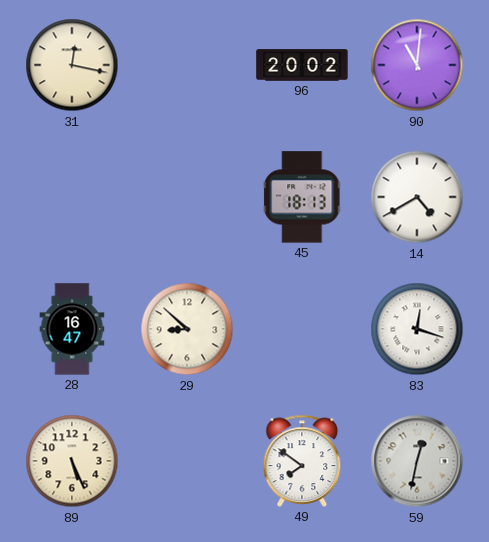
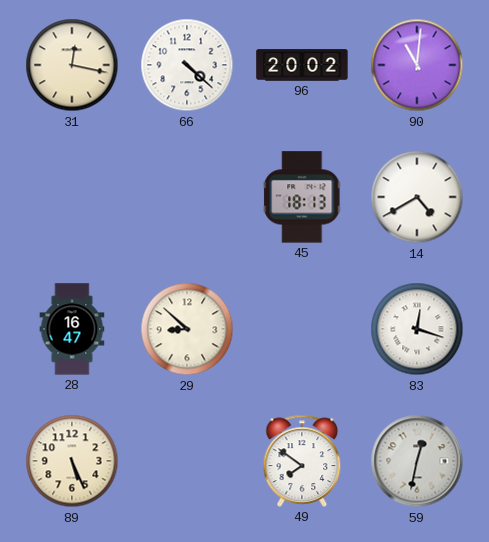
66: none -> 4:22 (187, 65)
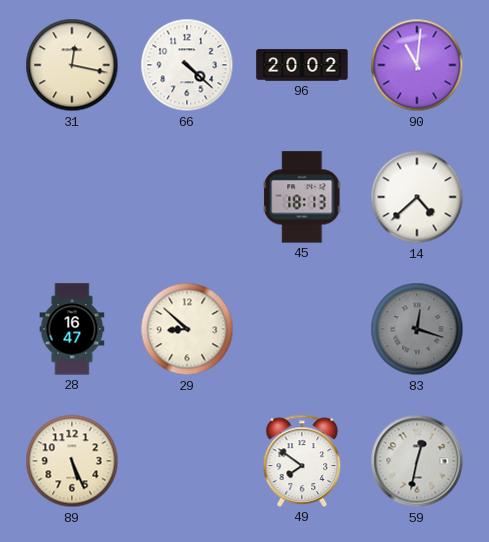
14: 4:40 -> 4:38 (417, 197)
83 dial: white -> grey (417, 329)
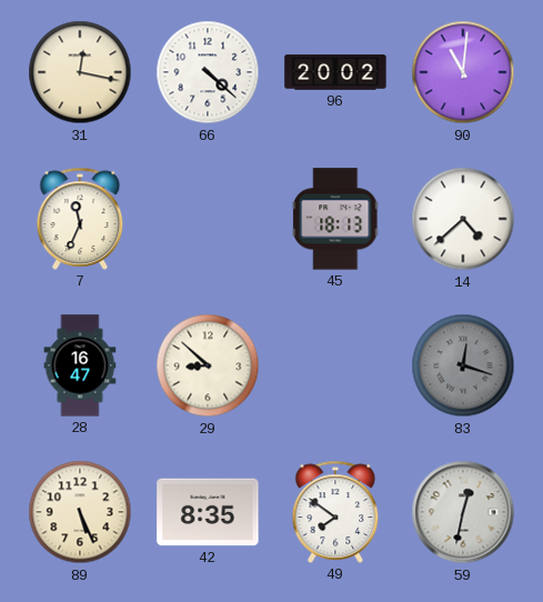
7: none -> 11:34 (80, 219)
42: none -> 8:35 (208, 512)
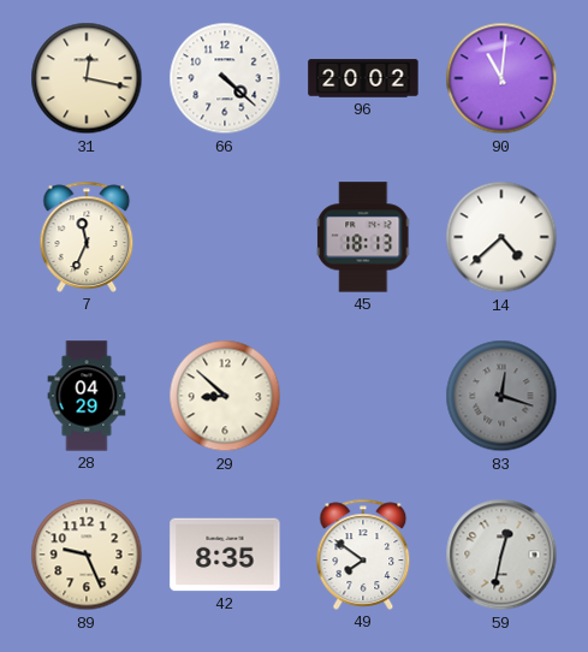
28: 16:47 -> 04:29 (87, 396)
89: 5:26 -> 9:26 (87, 555)
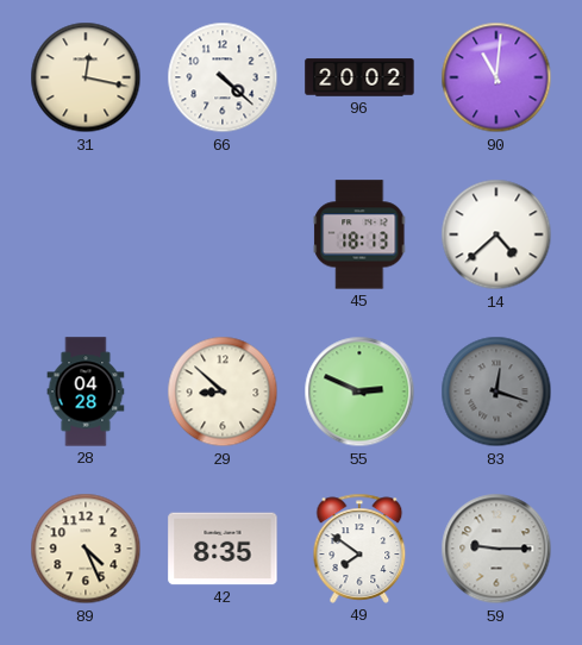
7: 11:34 -> none (87, 237)
28: 04:29 -> 04:28 (86, 392)
55: none -> 2:49 (359, 392)
89: 9:26 -> 4:26 (86, 549)
59: 12:32 -> 9:15 (496, 549)
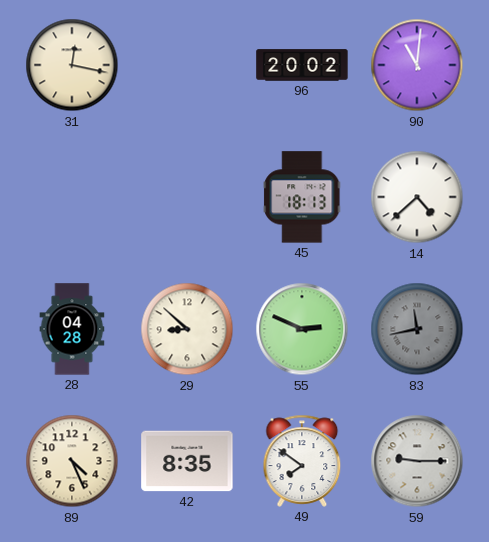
66: 4:22 -> none (223, 77)
83: 12:18 -> 11:43 (417, 329)
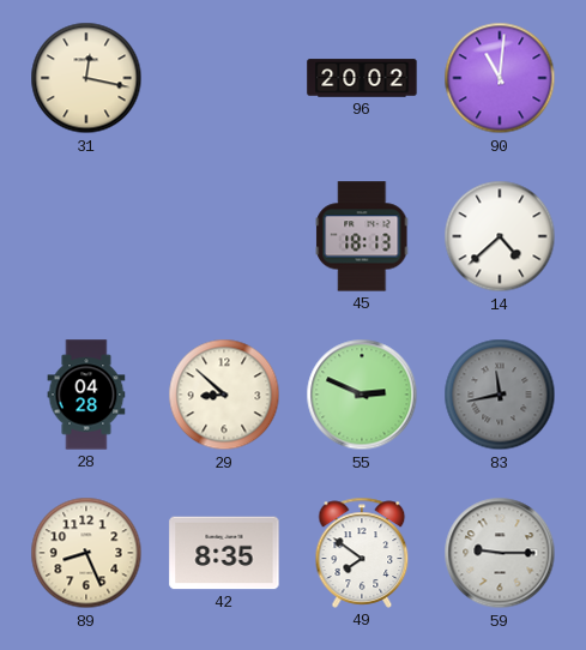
89: 4:26 -> 8:26 (86, 553)
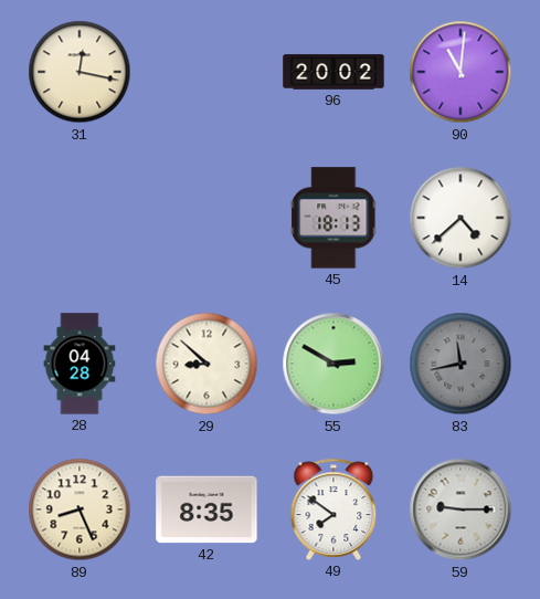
55: 2:49 -> 2:50 (333, 364)
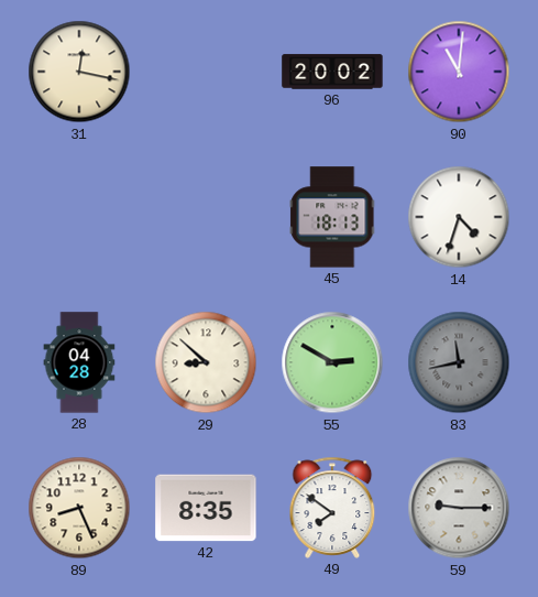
14: 4:38 -> 4:33 (459, 217)
